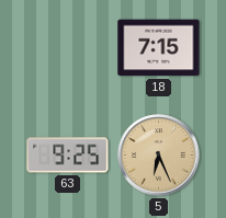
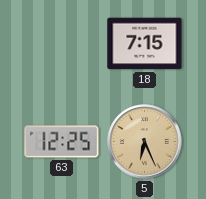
63: 9:25 -> 12:25 (62, 142)
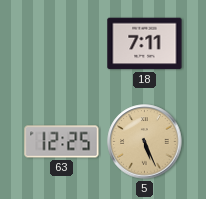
18: 7:15 -> 7:11 (145, 44)
5: 6:26 -> 5:26 (145, 142)
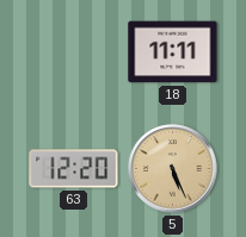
18: 7:11 -> 11:11 (173, 52)
63: 12:25 -> 12:20 (74, 169)
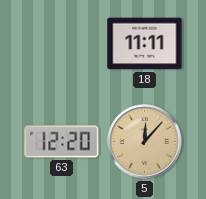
5: 5:26 -> 12:07 (145, 142)
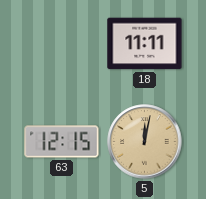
63: 12:20 -> 12:15 (62, 142)
5: 12:07 -> 12:02 (145, 142)
